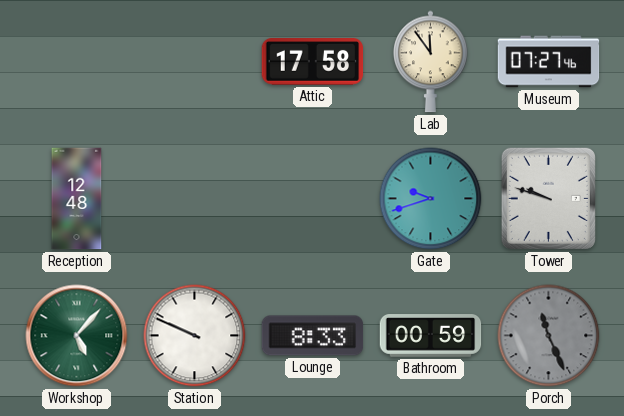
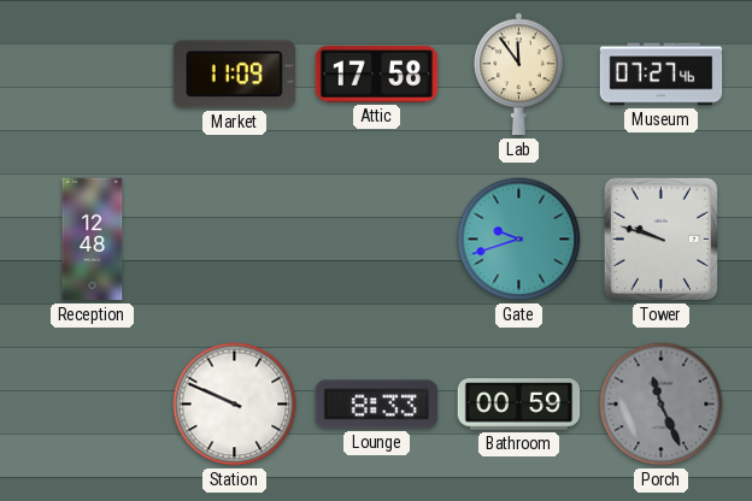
Market: none -> 11:09 (234, 75)
Workshop: 5:07 -> none (77, 336)
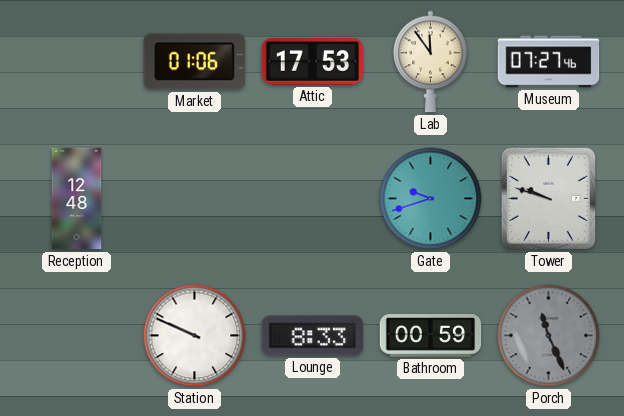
Market: 11:09 -> 01:06 (194, 62)
Attic: 17:58 -> 17:53 (313, 62)
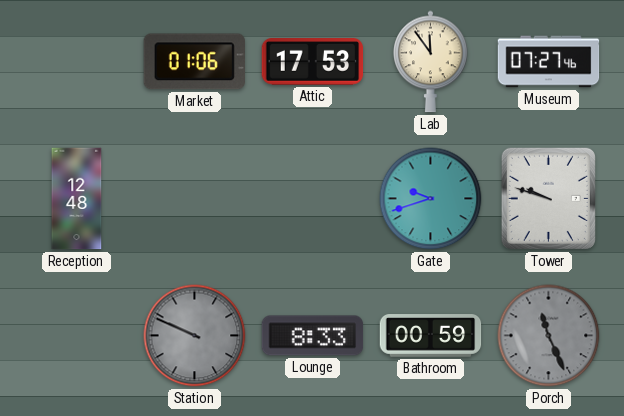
Station dial: white -> grey (195, 336)
